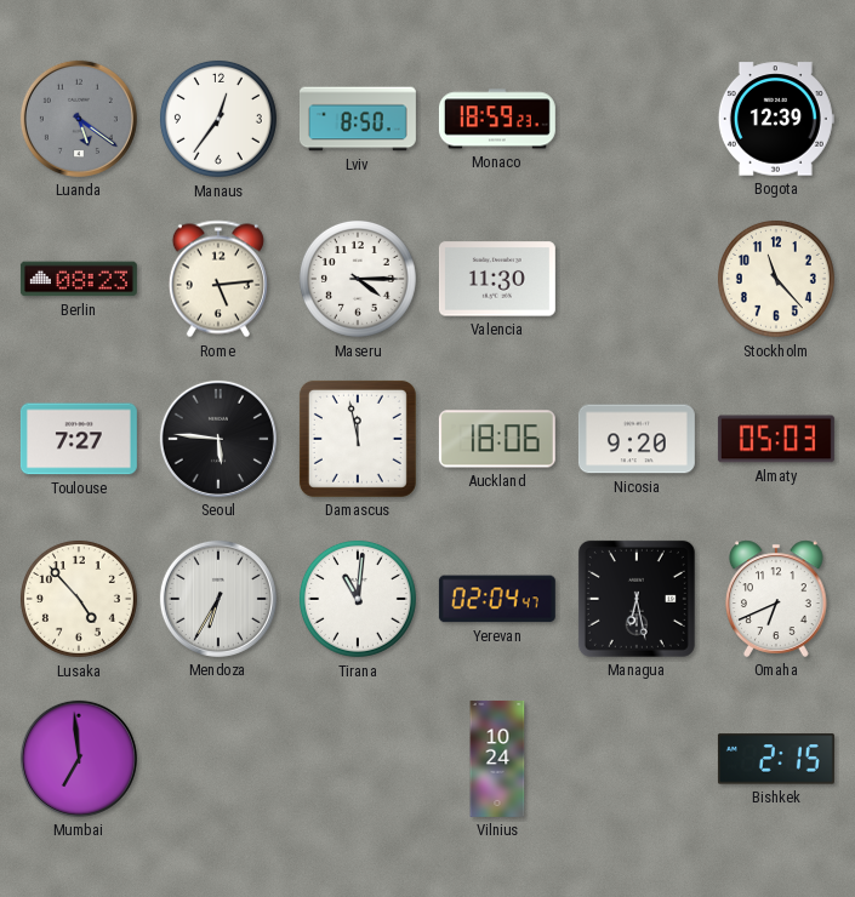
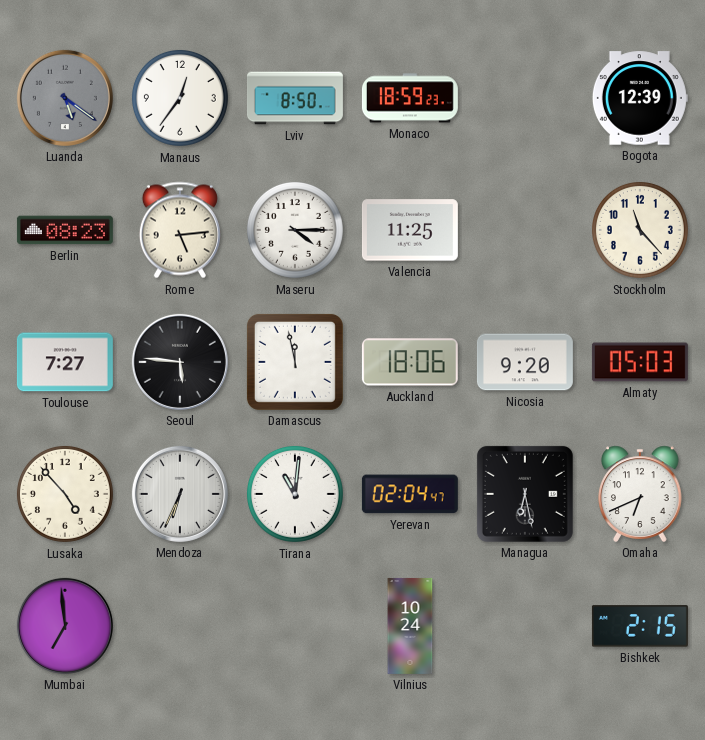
Valencia: 11:30 -> 11:25 (410, 230)
Mendoza: 6:35 -> 6:34 (180, 494)
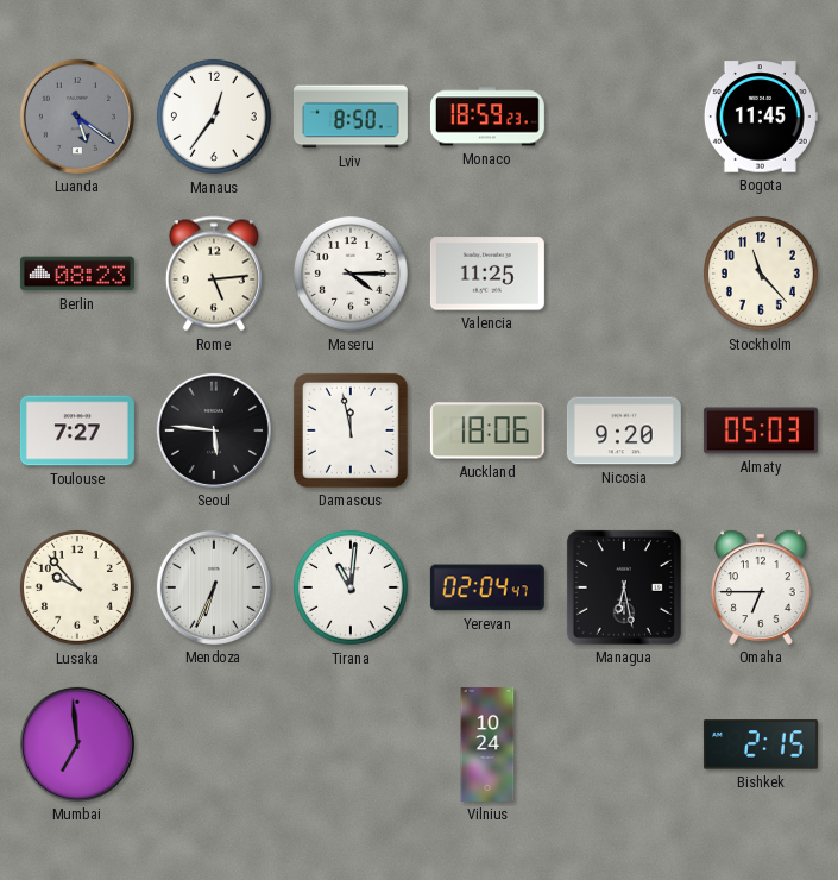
Bogota: 12:39 -> 11:45 (761, 117)
Lusaka: 4:53 -> 9:53 (77, 587)
Omaha: 6:41 -> 6:45 (762, 587)
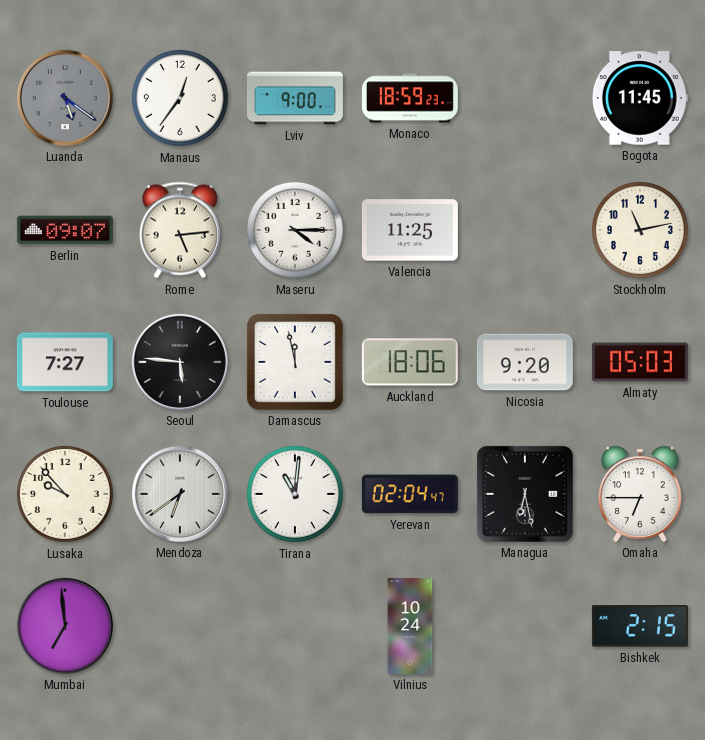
Lviv: 8:50 -> 9:00 (295, 98)
Berlin: 08:23 -> 09:07 (65, 230)
Stockholm: 11:23 -> 11:13 (640, 230)
Mendoza: 6:34 -> 6:39 (180, 494)
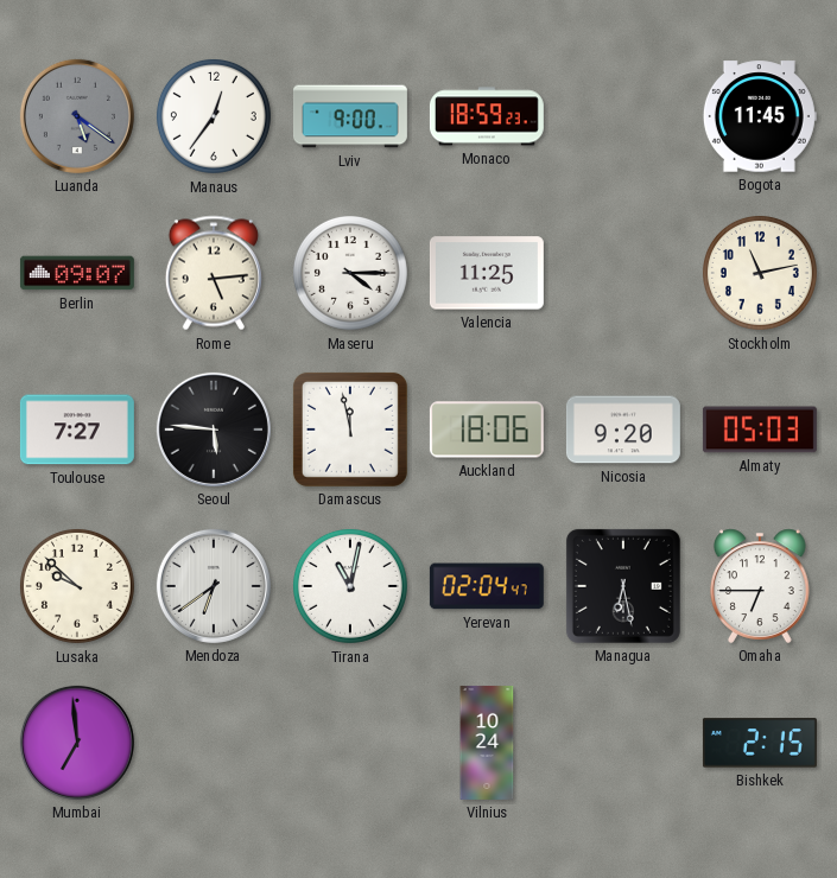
Lusaka: 9:53 -> 9:52 (77, 586)
Tirana: 11:01 -> 11:02 (350, 586)
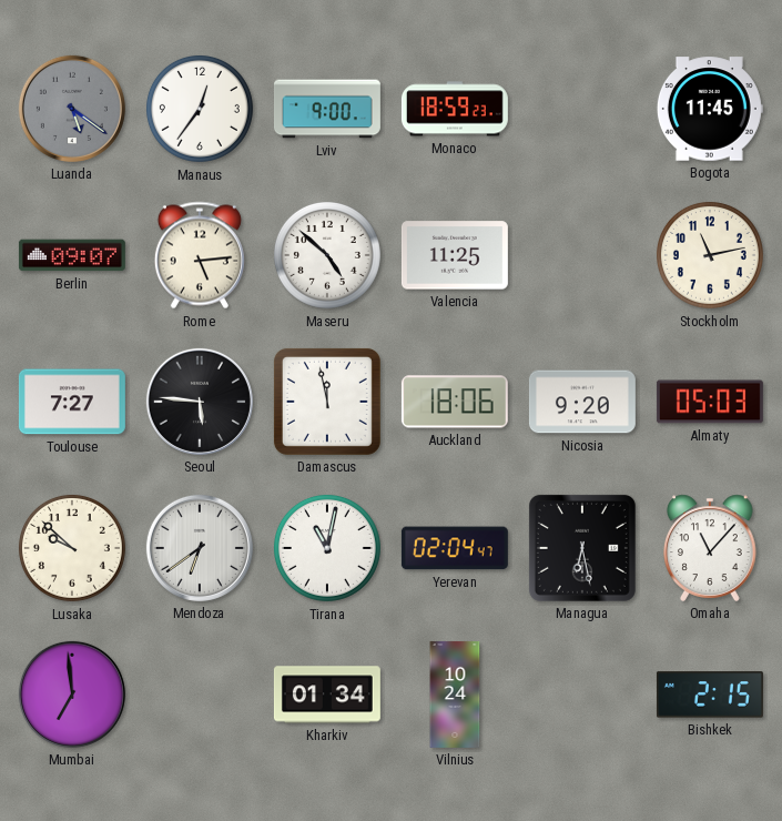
Maseru: 4:15 -> 4:52 (327, 255)
Omaha: 6:45 -> 11:07 (711, 548)
Kharkiv: none -> 01:34 (327, 695)
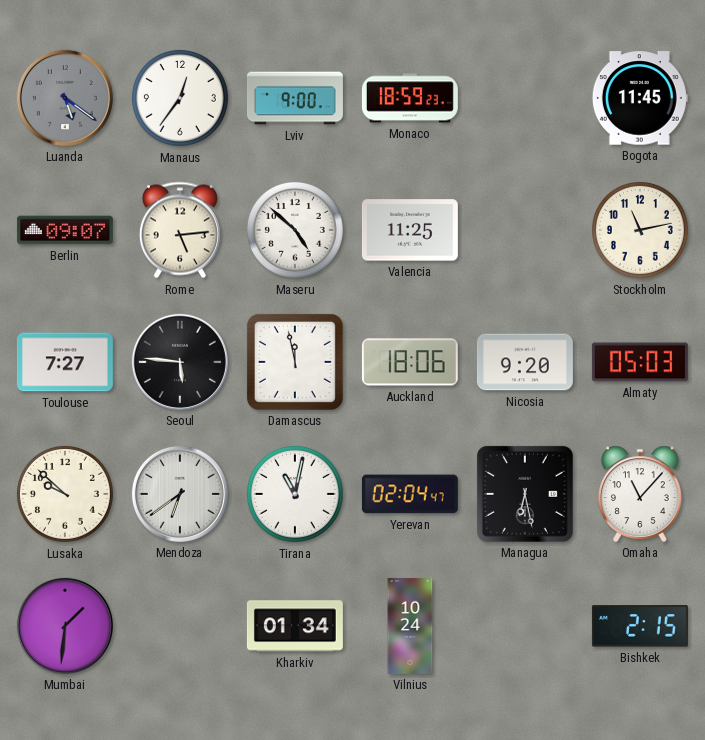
Mumbai: 6:59 -> 1:31 (65, 626)
